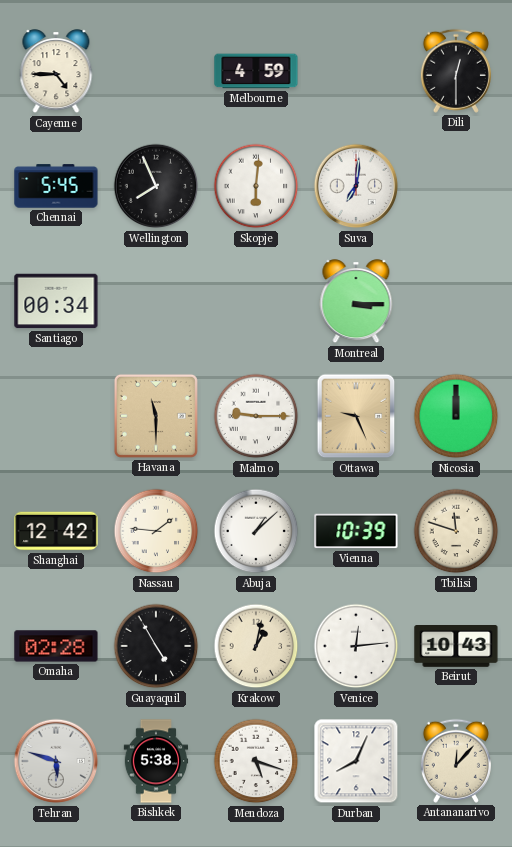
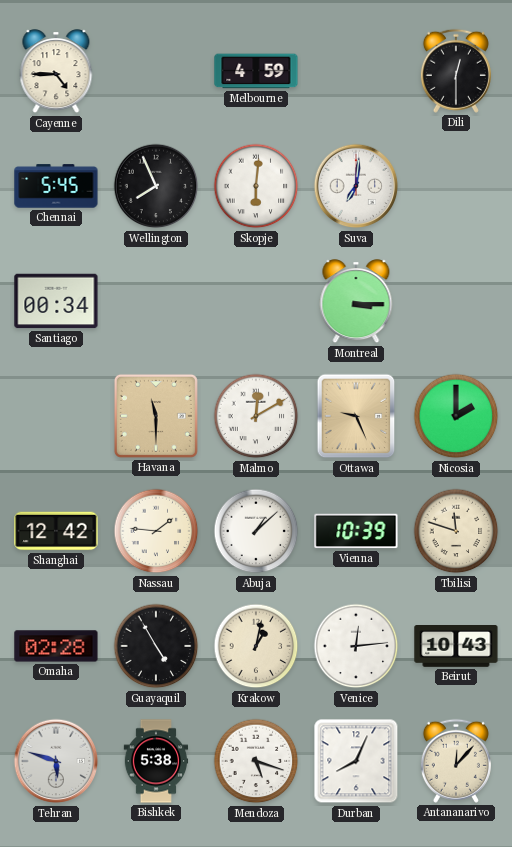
Malmo: 9:15 -> 12:10 (256, 416)
Nicosia: 12:00 -> 2:00 (456, 416)
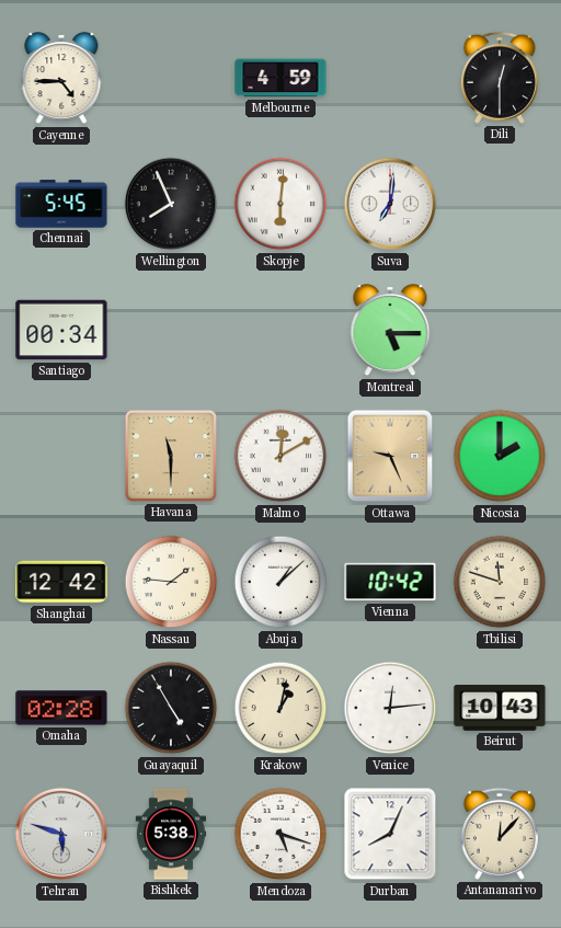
Montreal: 3:15 -> 5:15 (390, 331)
Vienna: 10:39 -> 10:42 (390, 582)
